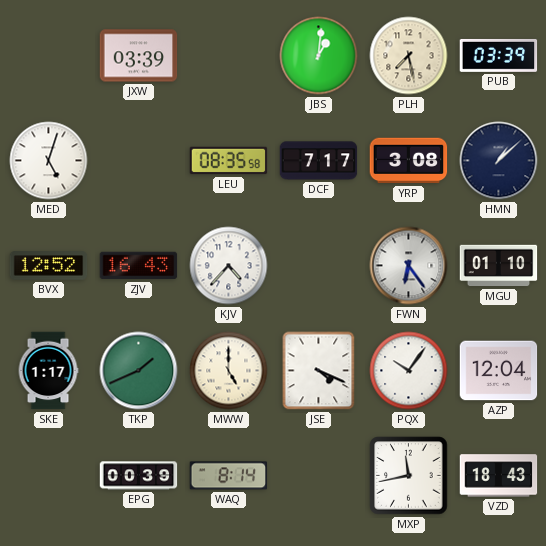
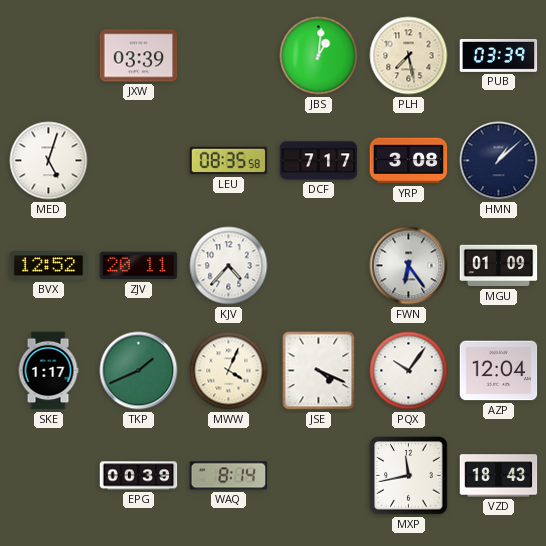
ZJV: 16:43 -> 20:11 (139, 266)
MGU: 01:10 -> 01:09 (499, 266)
MWW: 5:00 -> 4:04 (229, 371)
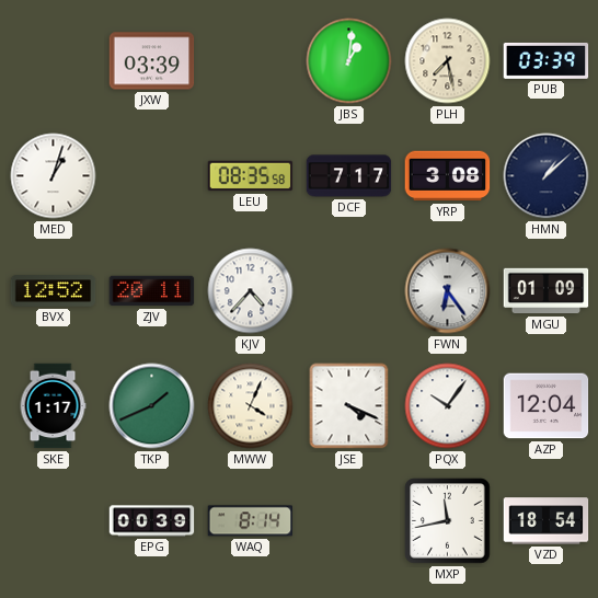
MED: 5:03 -> 1:03 (54, 176)
VZD: 18:43 -> 18:54 (547, 521)
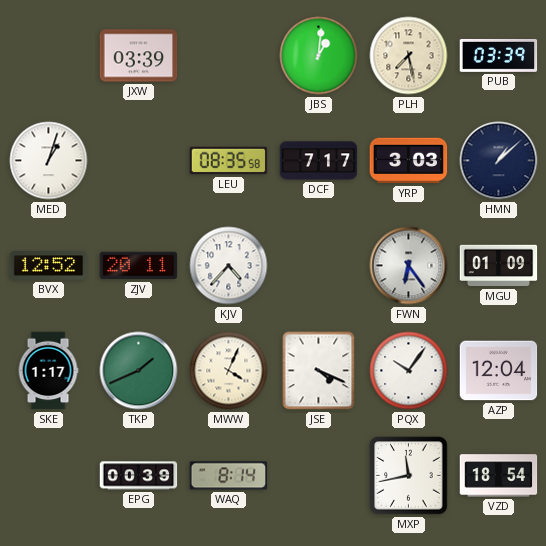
YRP: 3:08 -> 3:03 (409, 161)
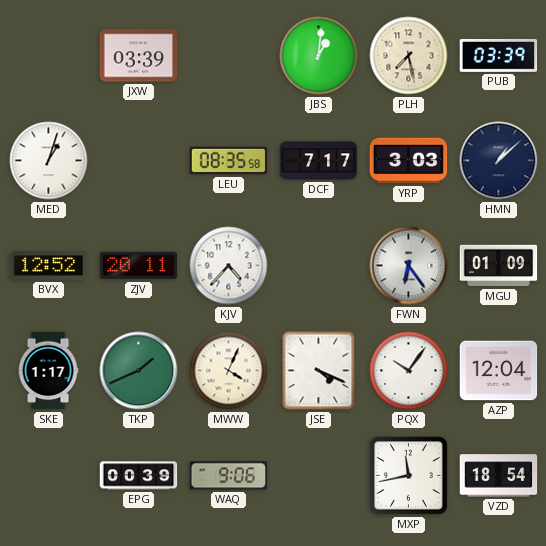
WAQ: 8:14 -> 9:06 (229, 476)
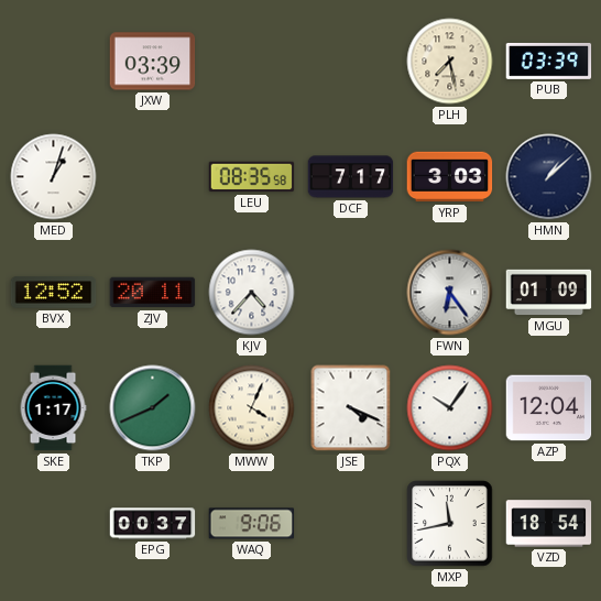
JBS: 1:01 -> none (319, 56)
EPG: 00:39 -> 00:37 (153, 524)
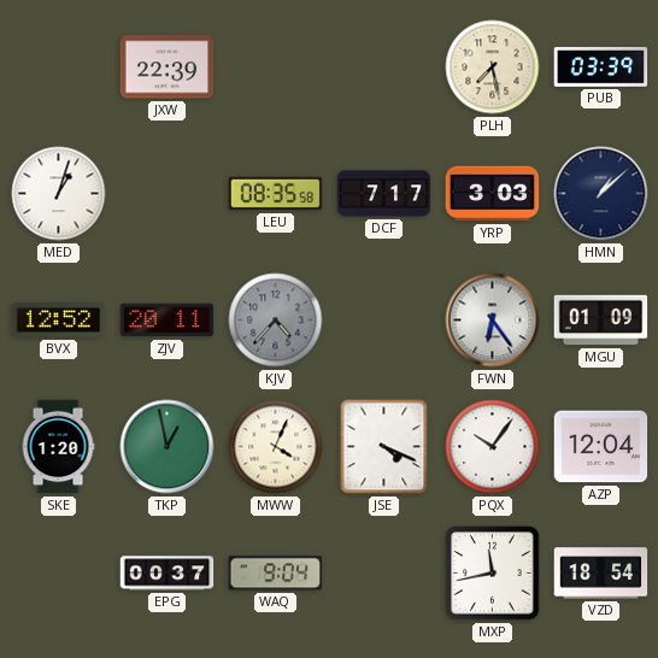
JXW: 03:39 -> 22:39 (168, 67)
KJV dial: white -> grey (276, 321)
SKE: 1:17 -> 1:20 (58, 447)
TKP: 1:41 -> 12:58 (168, 447)
WAQ: 9:06 -> 9:04 (276, 574)
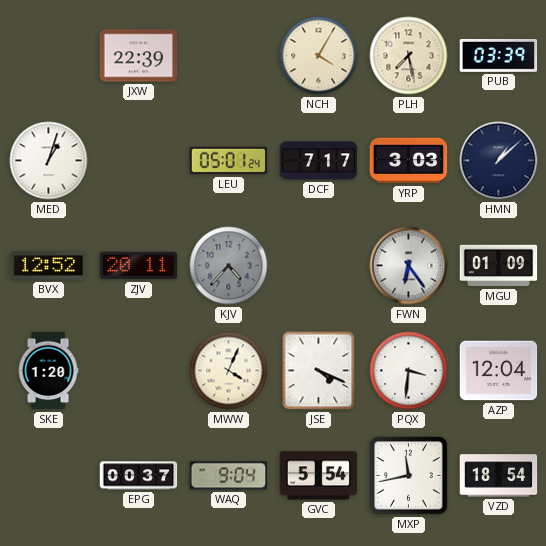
NCH: none -> 4:05 (319, 56)
LEU: 08:35 -> 05:01 (229, 161)
TKP: 12:58 -> none (168, 447)
PQX: 10:06 -> 3:31 (409, 371)
GVC: none -> 5:54 (319, 476)
